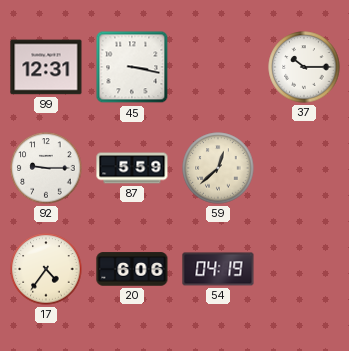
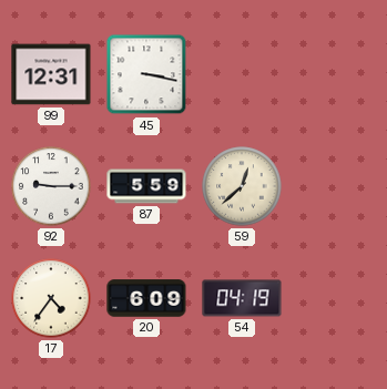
37: 10:15 -> none (304, 67)
20: 6:06 -> 6:09 (146, 298)
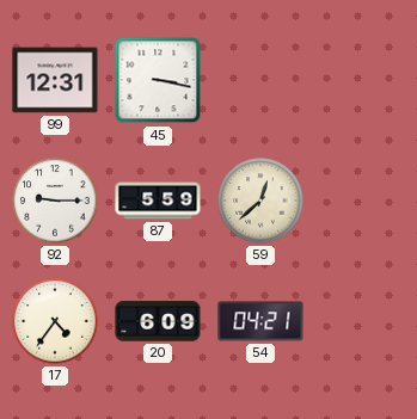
54: 04:19 -> 04:21 (260, 321)
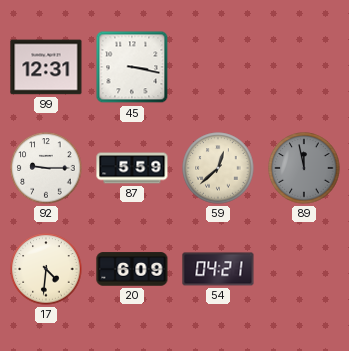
89: none -> 11:58 (304, 168)
17: 4:36 -> 4:31 (46, 269)
